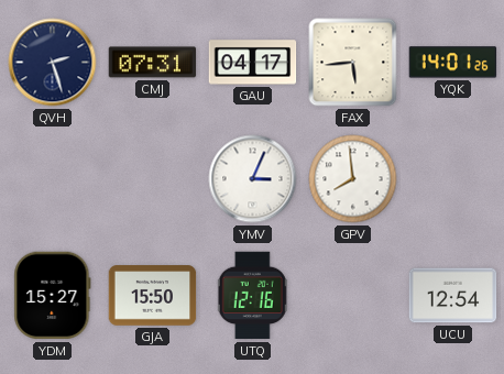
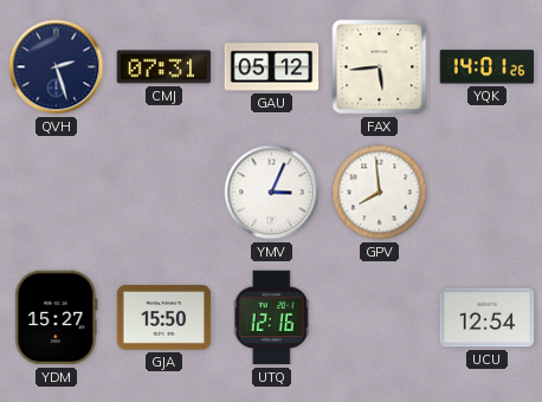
GAU: 04:17 -> 05:12 (272, 67)
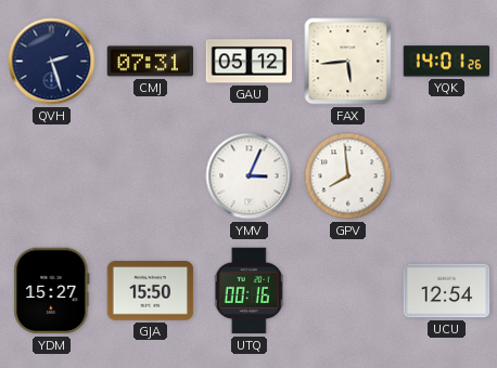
UTQ: 12:16 -> 00:16 (248, 291)
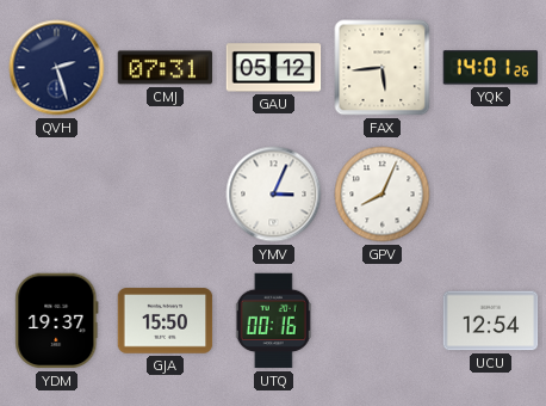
GPV: 7:59 -> 8:04 (383, 195)
YDM: 15:27 -> 19:37 (57, 321)
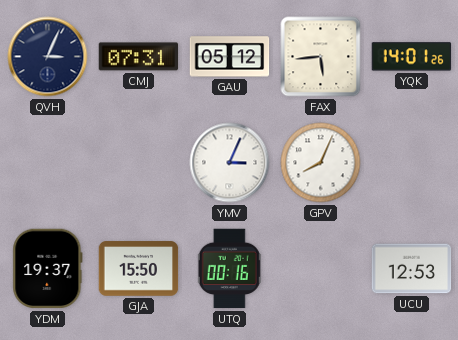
QVH: 2:27 -> 3:04 (48, 57)
UCU: 12:54 -> 12:53 (412, 269)
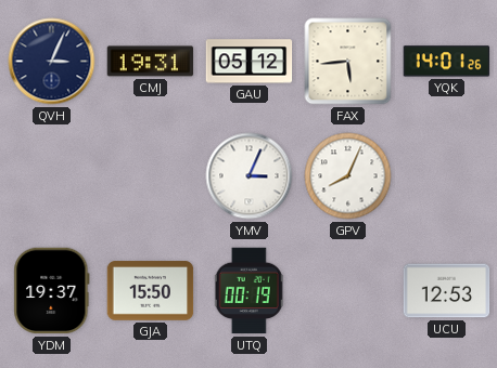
CMJ: 07:31 -> 19:31 (151, 62)
UTQ: 00:16 -> 00:19 (248, 291)
